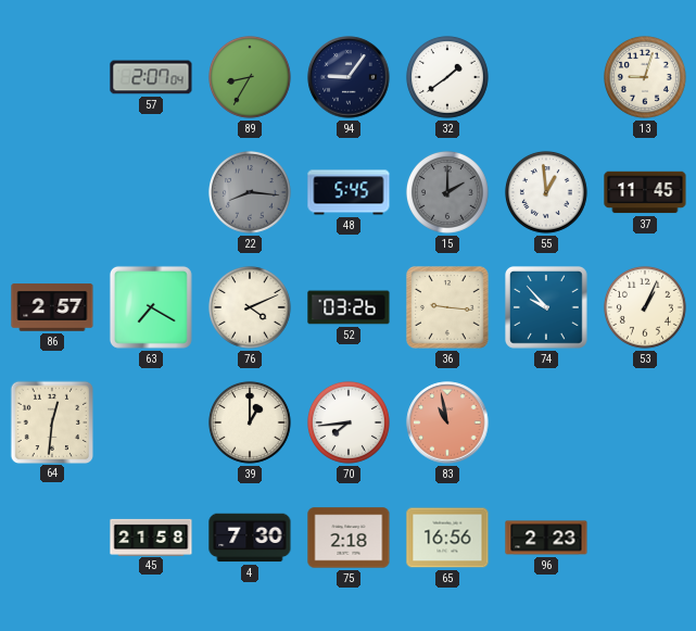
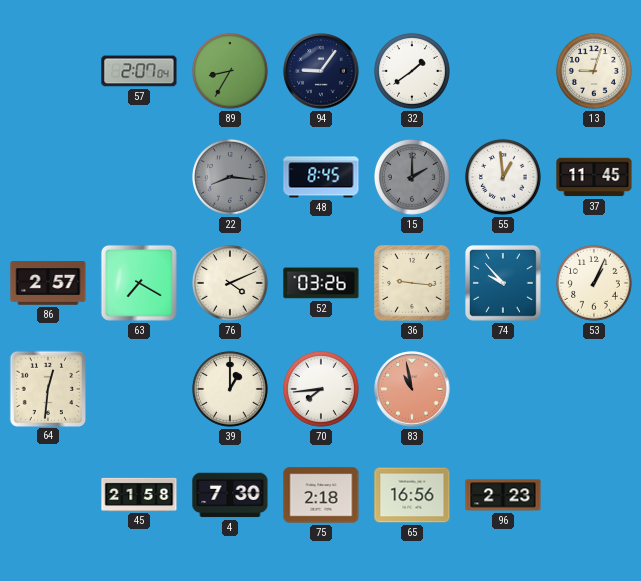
48: 5:45 -> 8:45 (321, 177)
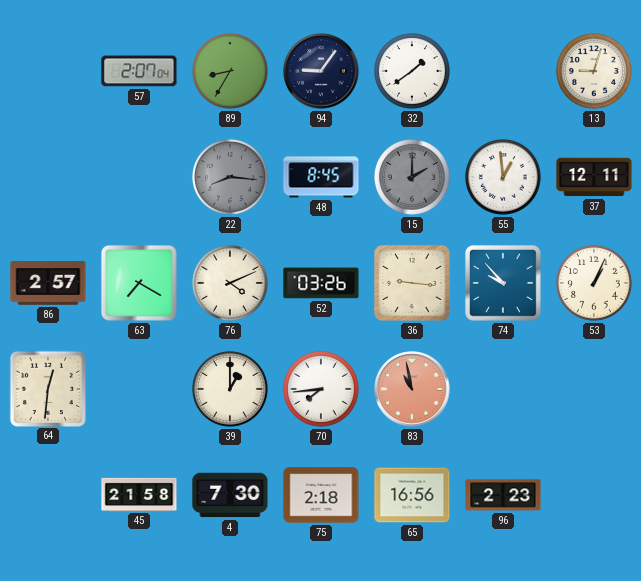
37: 11:45 -> 12:11 (594, 177)
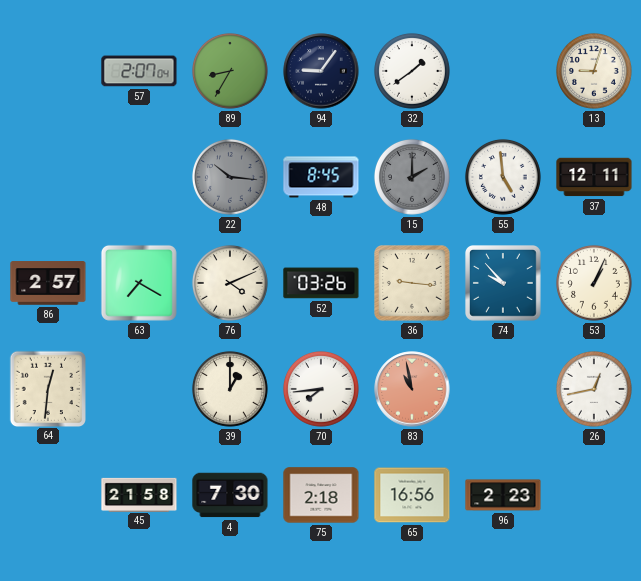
22: 8:16 -> 10:16 (230, 177)
55: 12:59 -> 4:59 (503, 177)
26: none -> 12:43 (594, 389)
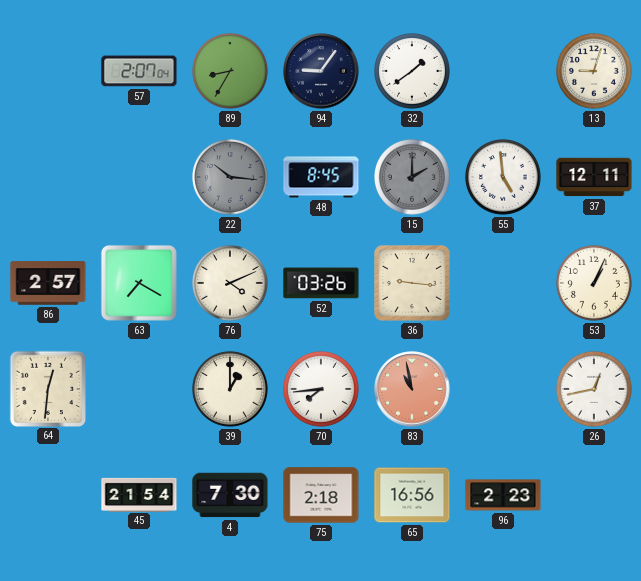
74: 9:53 -> none (504, 284)
45: 21:58 -> 21:54 (139, 494)
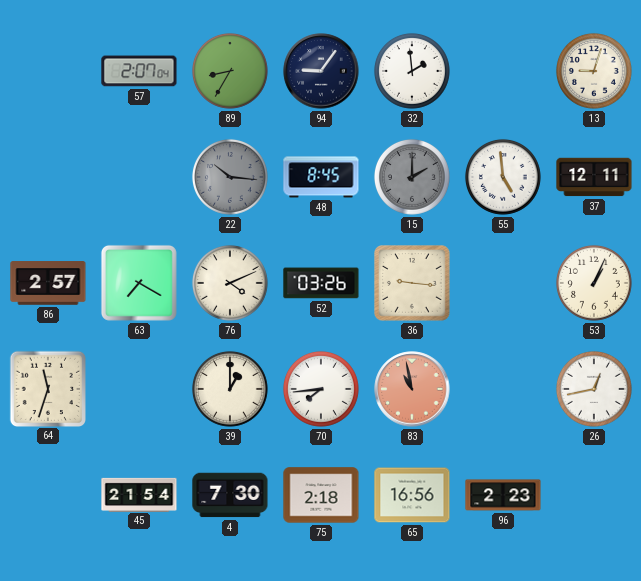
32: 1:39 -> 1:59 (412, 71)
64: 12:31 -> 11:33 (47, 388)
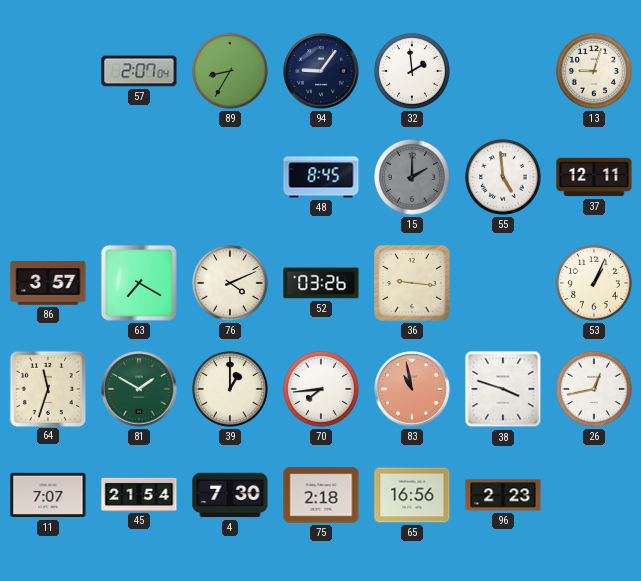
22: 10:16 -> none (230, 177)
86: 2:57 -> 3:57 (48, 283)
81: none -> 1:50 (139, 389)
38: none -> 3:48 (503, 389)
11: none -> 7:07 (48, 495)
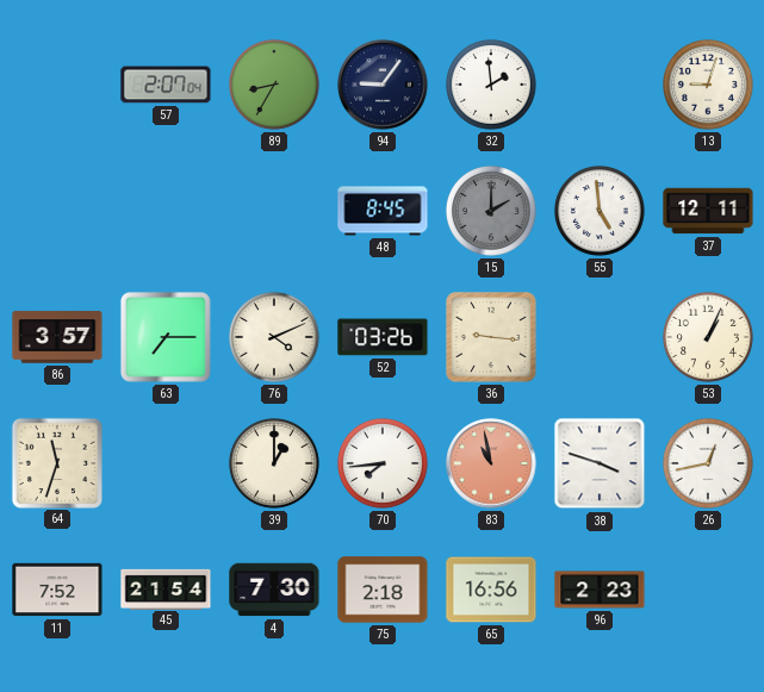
63: 7:20 -> 7:15 (166, 337)
81: 1:50 -> none (139, 389)
11: 7:07 -> 7:52 (57, 590)
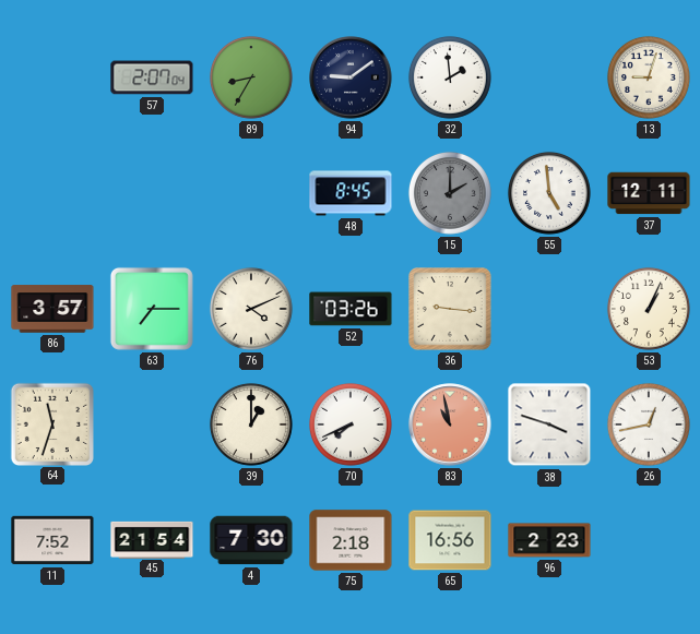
94: 9:06 -> 9:09 (351, 77)
70: 7:44 -> 7:41 (351, 424)
